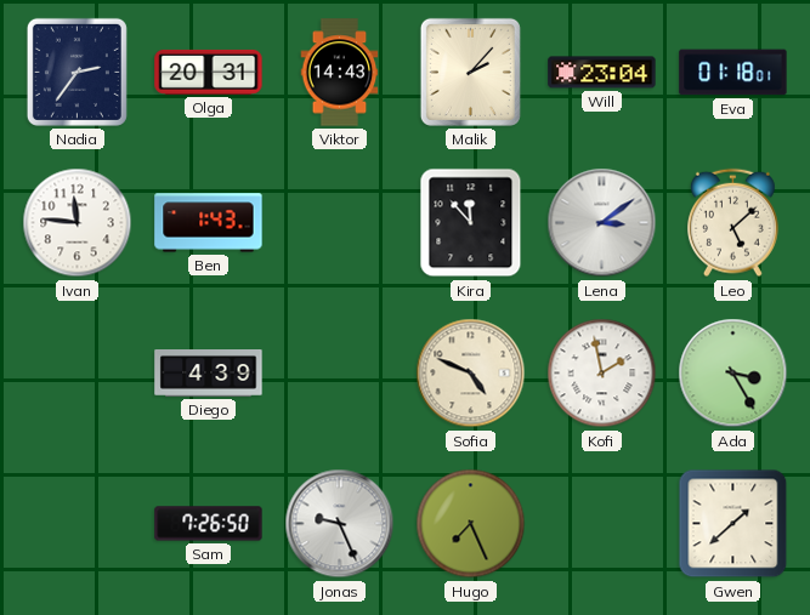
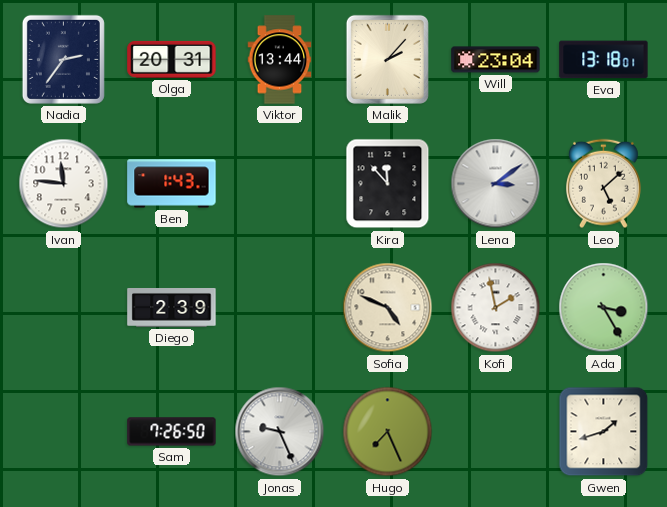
Viktor: 14:43 -> 13:44 (280, 60)
Eva: 01:18 -> 13:18 (604, 60)
Diego: 4:39 -> 2:39 (172, 308)
Gwen: 1:38 -> 1:42 (604, 432)
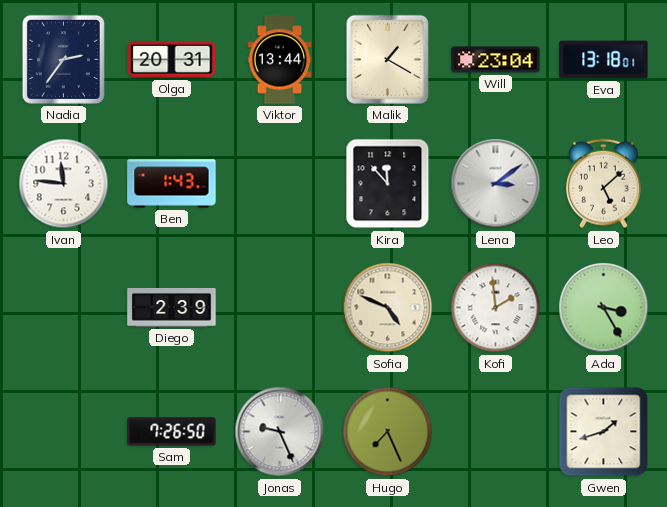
Malik: 2:07 -> 1:20 (387, 59)
Kofi: 1:58 -> 1:59 (496, 308)
